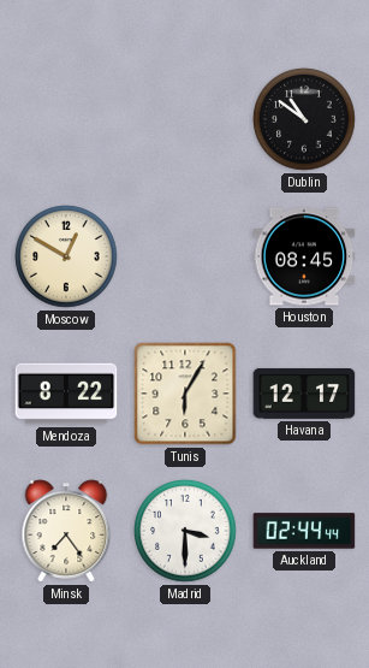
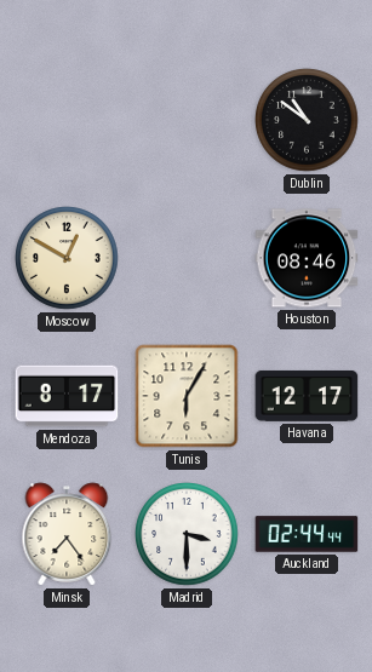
Houston: 08:45 -> 08:46 (307, 258)
Mendoza: 8:22 -> 8:17 (67, 396)
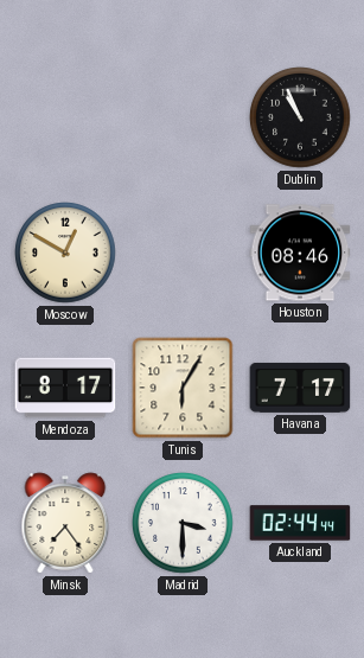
Dublin: 10:51 -> 10:56 (300, 117)
Havana: 12:17 -> 7:17 (300, 388)
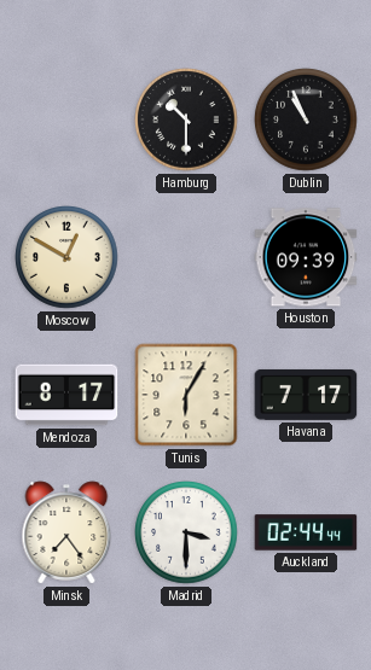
Hamburg: none -> 10:30 (186, 120)
Houston: 08:46 -> 09:39 (306, 257)
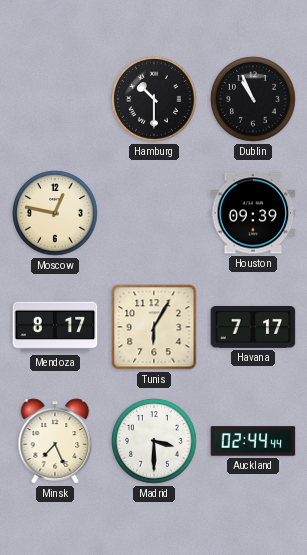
Moscow: 12:50 -> 12:47 (55, 213)
Minsk: 7:24 -> 7:26 (55, 441)
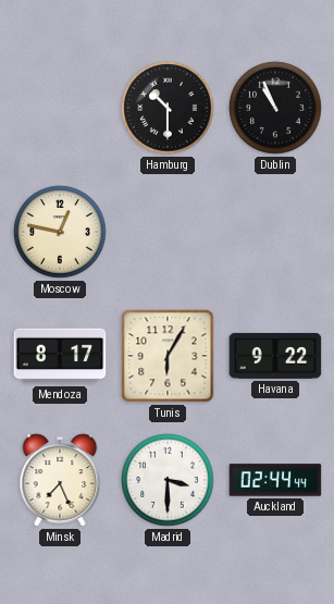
Houston: 09:39 -> none (253, 213)
Havana: 7:17 -> 9:22 (275, 356)
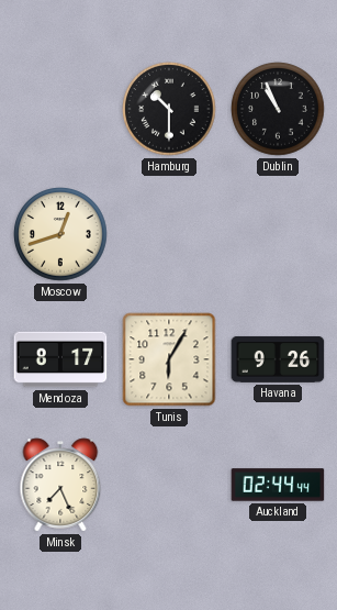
Moscow: 12:47 -> 12:42 (60, 234)
Havana: 9:22 -> 9:26 (278, 359)
Madrid: 3:30 -> none (168, 480)
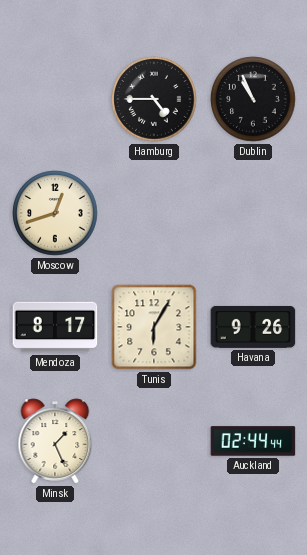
Hamburg: 10:30 -> 4:45 (154, 99)
Minsk: 7:26 -> 1:26 (55, 441)
